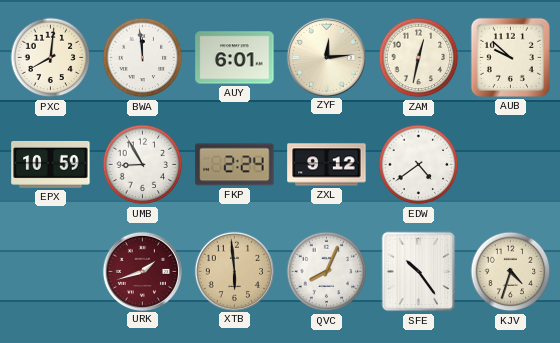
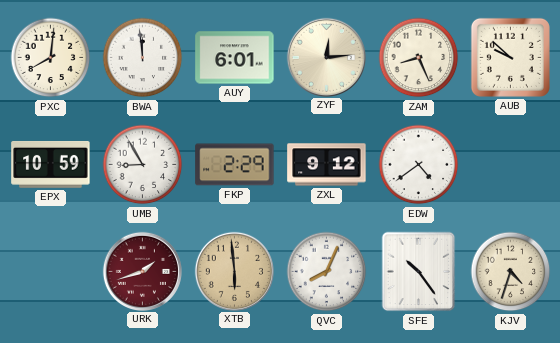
ZAM: 12:32 -> 8:26 (419, 58)
FKP: 2:24 -> 2:29 (235, 165)
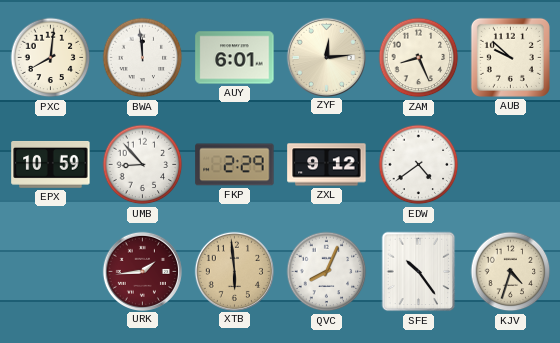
UMB: 8:55 -> 8:53 (143, 165)
URK: 1:42 -> 1:44 (142, 271)
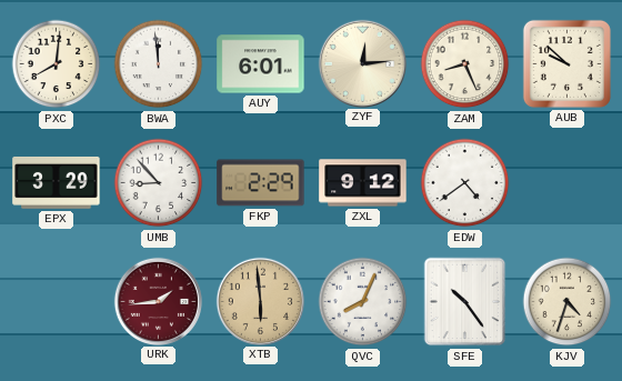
EPX: 10:59 -> 3:29 (57, 182)
